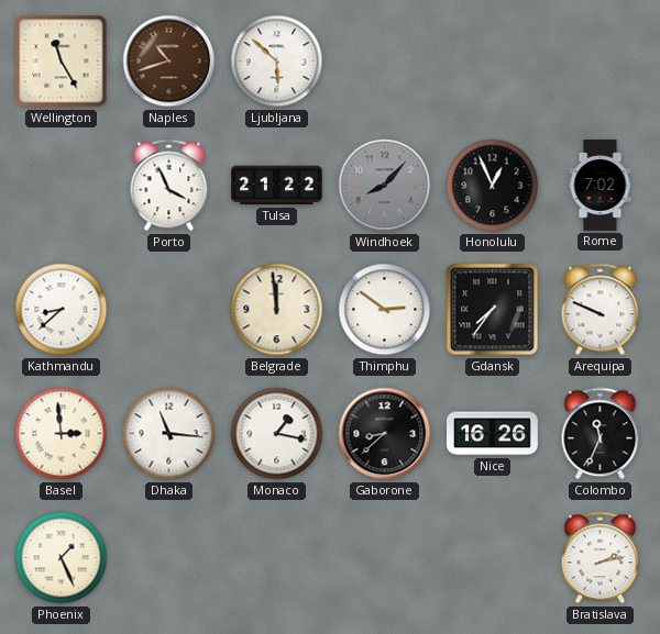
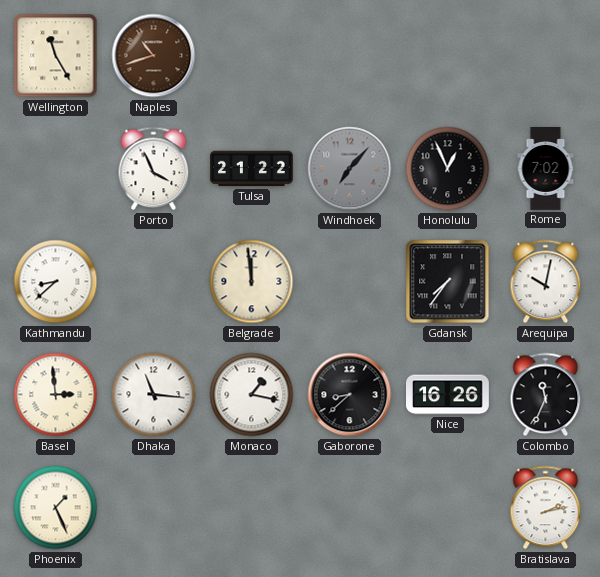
Ljubljana: 5:52 -> none (277, 62)
Windhoek: 8:07 -> 7:07 (350, 169)
Thimphu: 2:51 -> none (385, 310)
Arequipa: 9:49 -> 10:02 (546, 282)
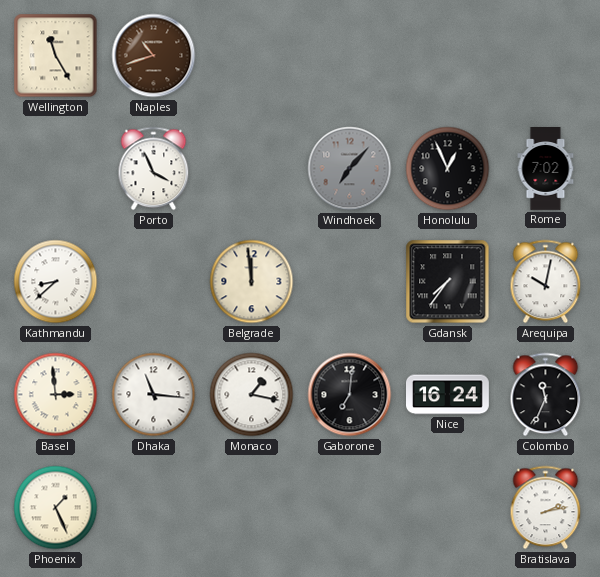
Tulsa: 21:22 -> none (252, 169)
Gaborone: 8:38 -> 7:01 (350, 395)
Nice: 16:26 -> 16:24 (448, 395)
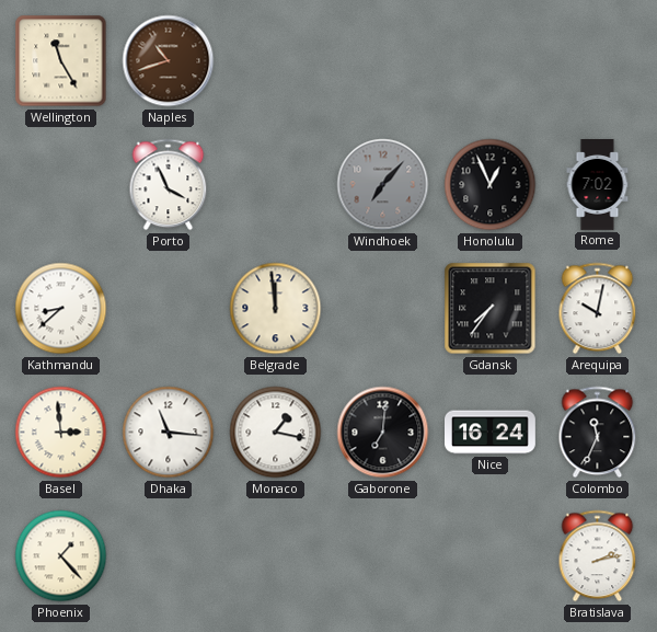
Phoenix: 1:26 -> 1:23 (61, 556)
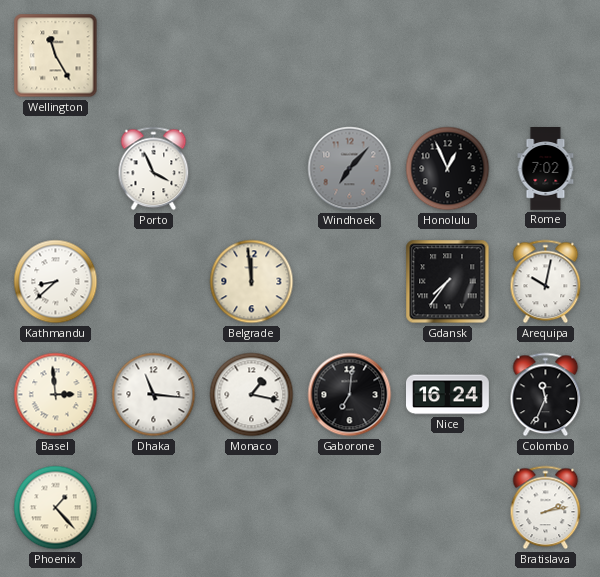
Naples: 10:42 -> none (169, 61)
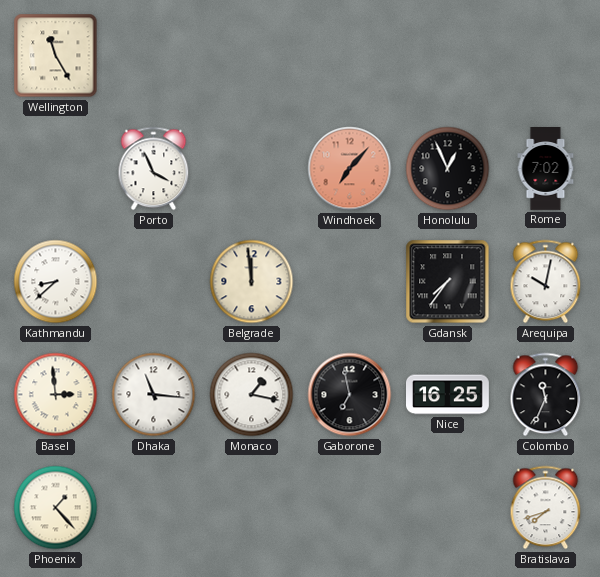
Windhoek dial: grey -> salmon (350, 169)
Gaborone: 7:01 -> 6:58 (350, 395)
Nice: 16:24 -> 16:25 (448, 395)
Bratislava: 2:13 -> 7:42 (546, 508)
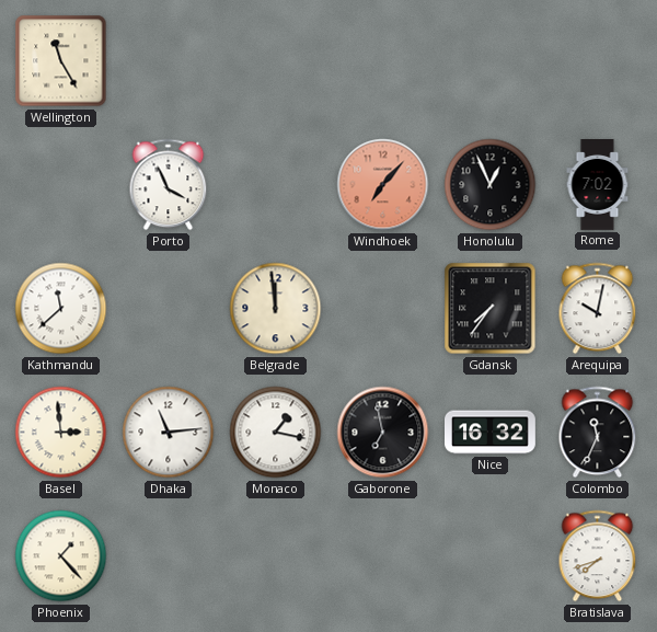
Kathmandu: 8:38 -> 11:38 (61, 309)
Dhaka: 11:16 -> 11:14 (169, 433)
Nice: 16:25 -> 16:32 (491, 433)
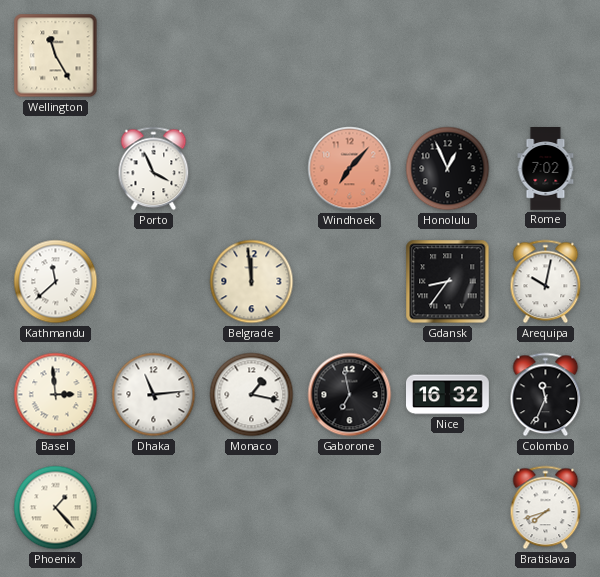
Gdansk: 7:36 -> 8:36 (448, 282)
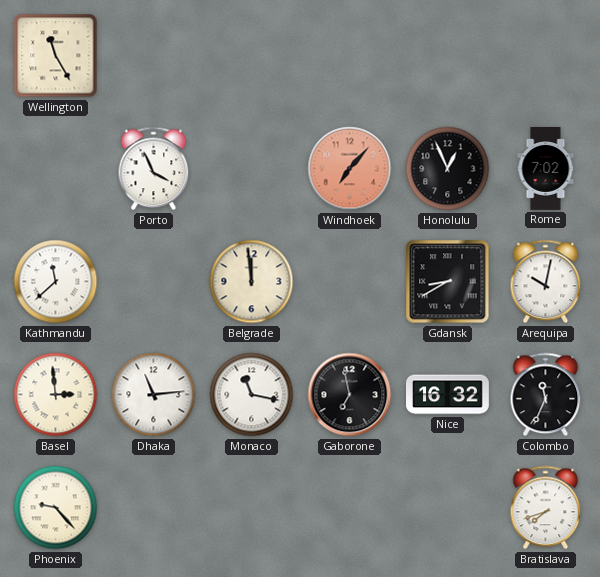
Gdansk: 8:36 -> 8:40 (448, 282)
Monaco: 1:17 -> 11:17 (252, 395)
Phoenix: 1:23 -> 9:23 (56, 508)
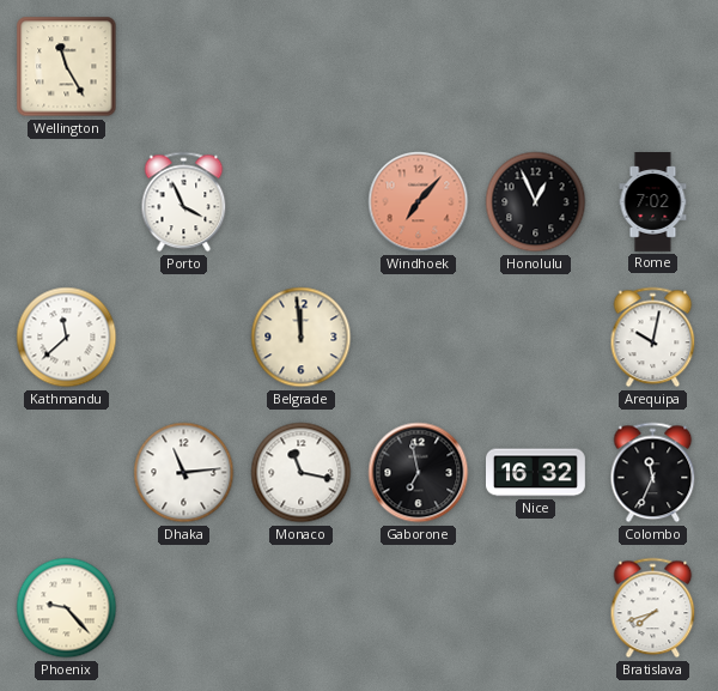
Gdansk: 8:40 -> none (448, 282)
Basel: 2:59 -> none (56, 395)
